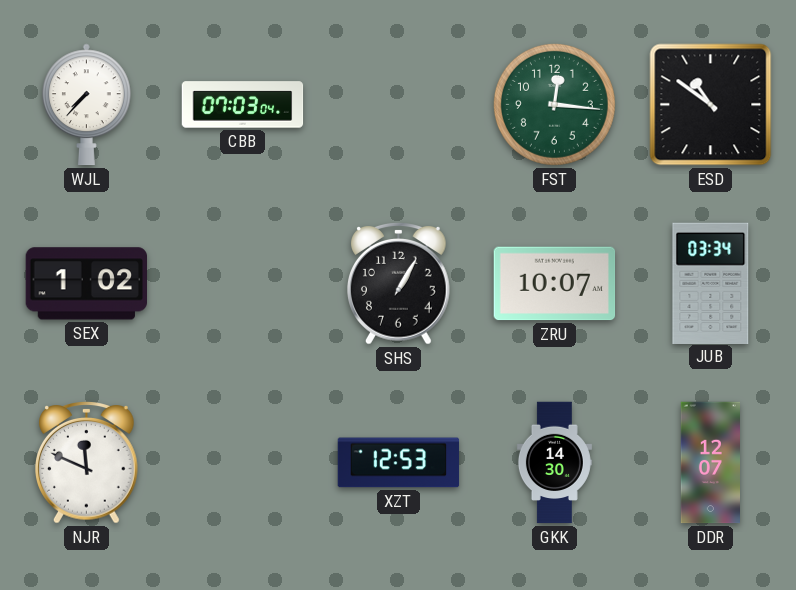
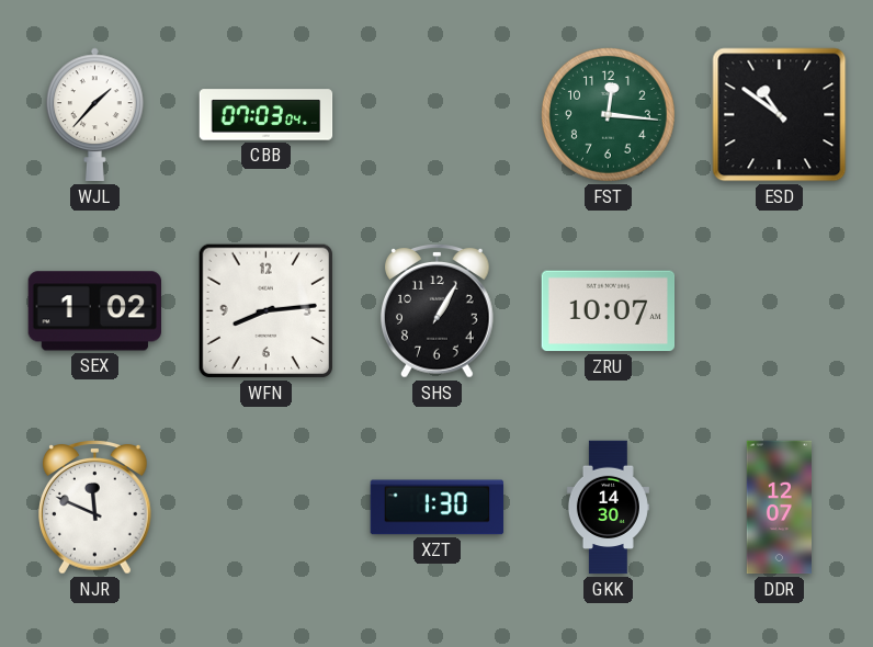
WJL: 7:37 -> 1:37 (94, 115)
WFN: none -> 8:14 (267, 311)
JUB: 03:34 -> none (711, 283)
XZT: 12:53 -> 1:30 (438, 508)
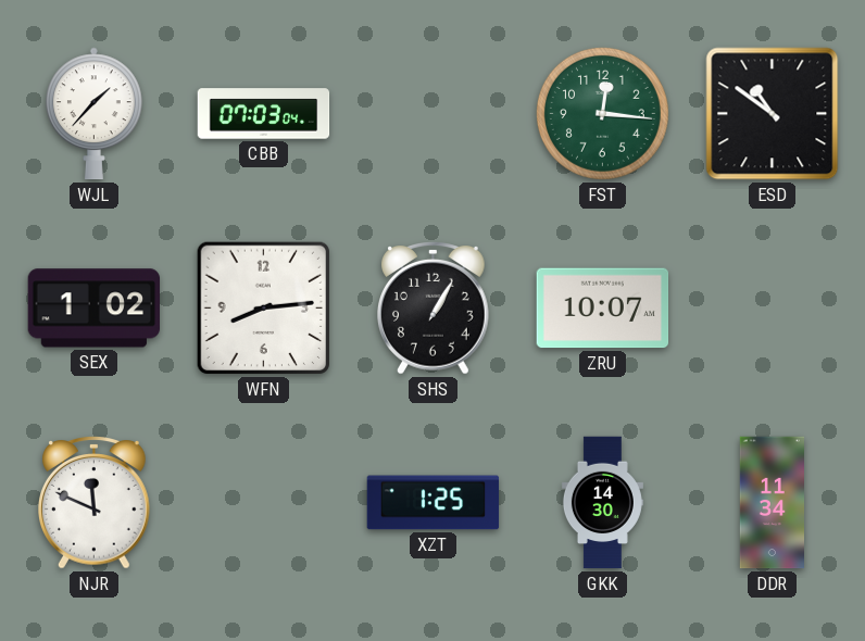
XZT: 1:30 -> 1:25 (434, 503)
DDR: 12:07 -> 11:34 (772, 503)
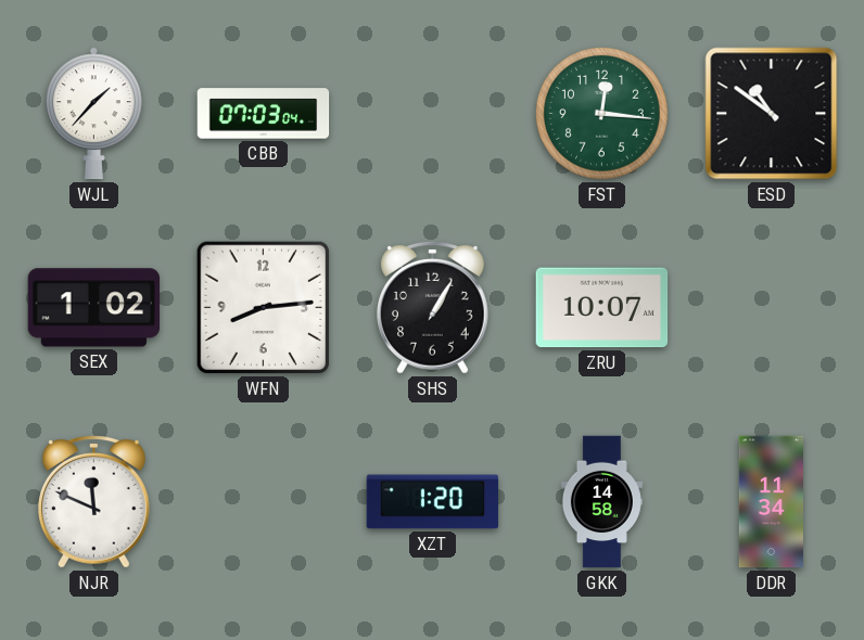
XZT: 1:25 -> 1:20 (433, 502)
GKK: 14:30 -> 14:58 (601, 502)
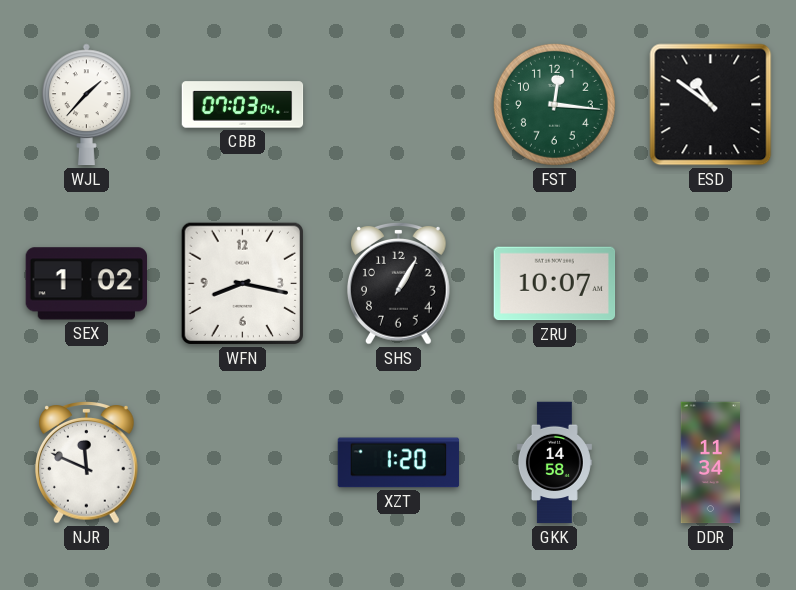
WFN: 8:14 -> 8:17 (243, 284)
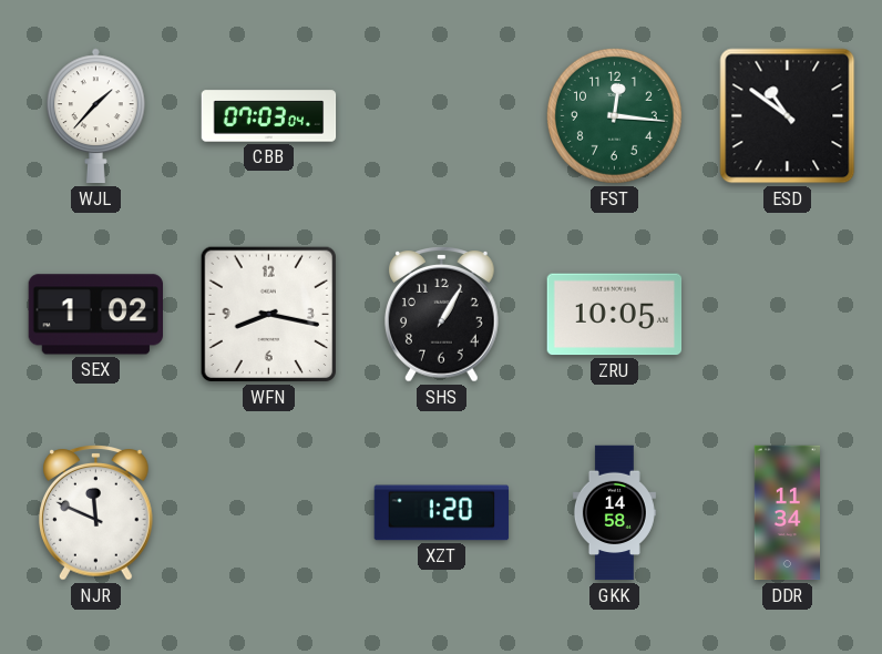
ZRU: 10:07 -> 10:05 (615, 315)
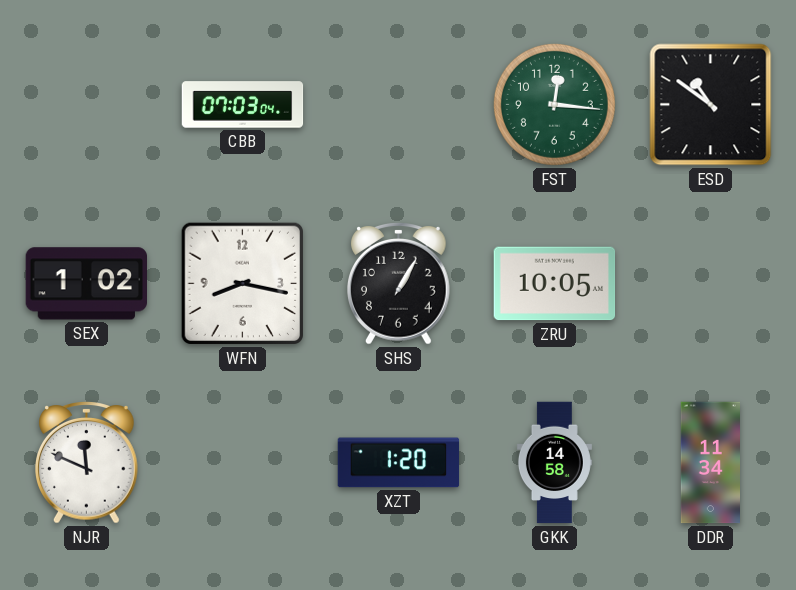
WJL: 1:37 -> none (95, 116)
